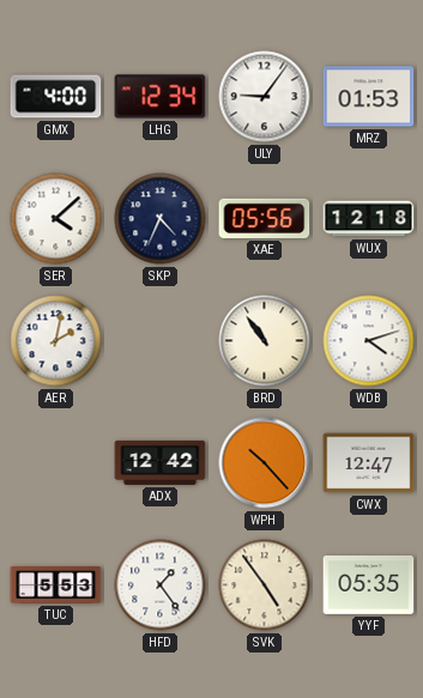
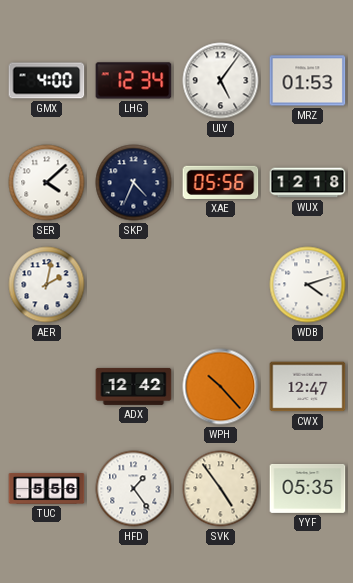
ULY: 9:06 -> 5:06 (221, 81)
BRD: 10:54 -> none (265, 341)
TUC: 5:53 -> 5:56 (47, 489)
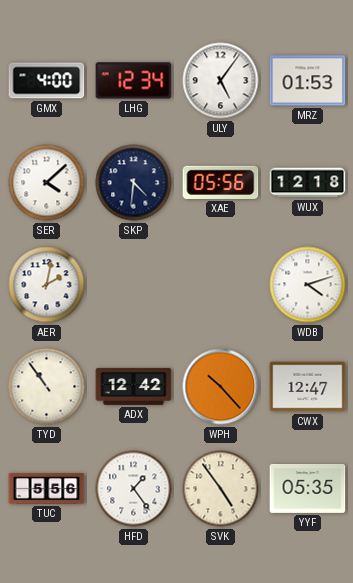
SKP: 4:34 -> 4:31 (134, 183)
TYD: none -> 10:54 (47, 387)
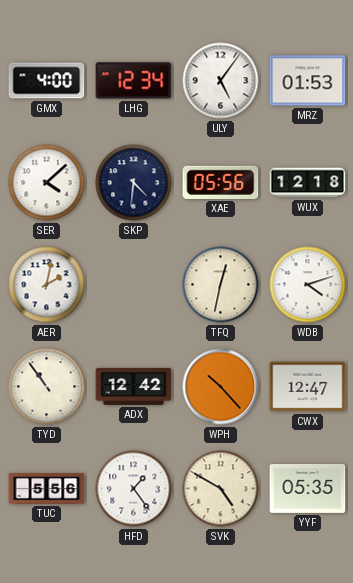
TFQ: none -> 12:32 (221, 285)
SVK: 4:54 -> 4:50 (221, 489)
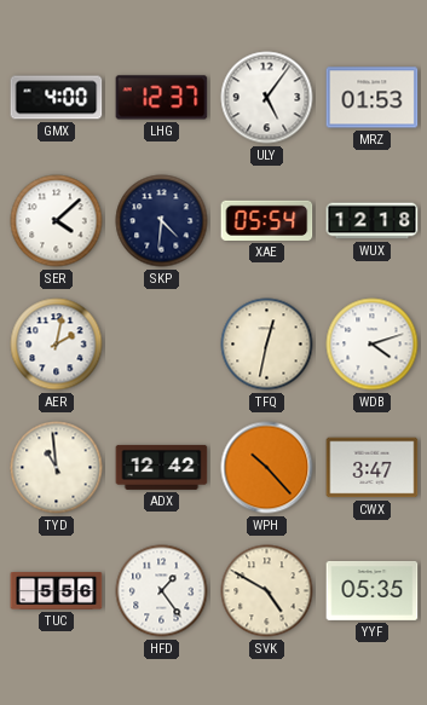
LHG: 12:34 -> 12:37 (162, 98)
XAE: 05:56 -> 05:54 (267, 220)
TYD: 10:54 -> 10:59 (57, 468)
CWX: 12:47 -> 3:47 (373, 468)
